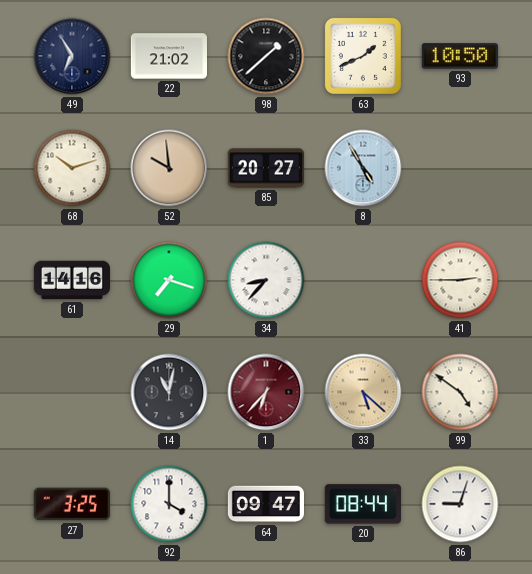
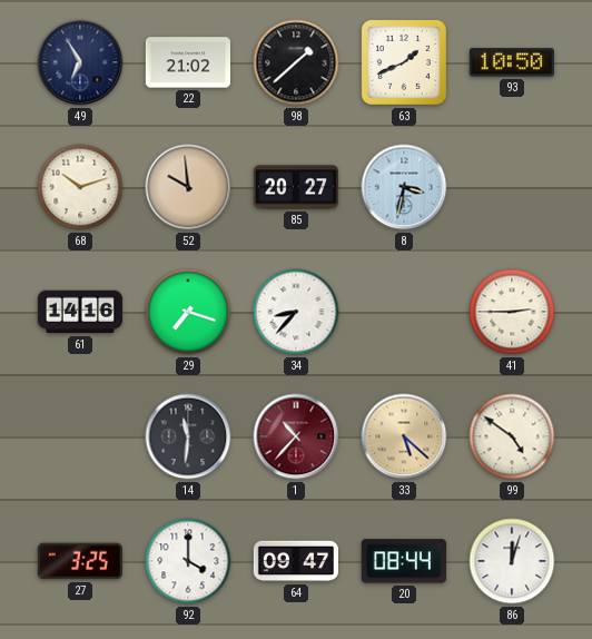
8: 4:55 -> 3:32 (404, 187)
14: 11:02 -> 11:31 (188, 436)
1: 6:37 -> 10:37 (296, 436)
86: 9:03 -> 12:03 (512, 561)
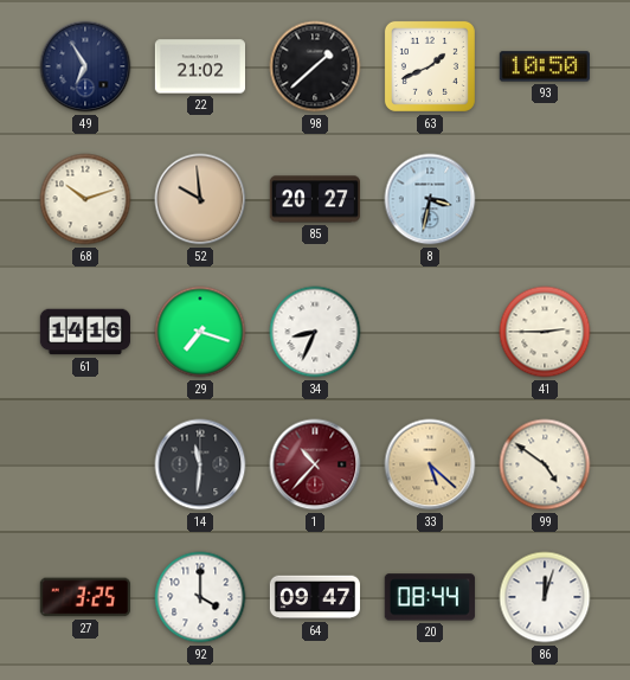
34: 8:37 -> 8:34 (315, 332)
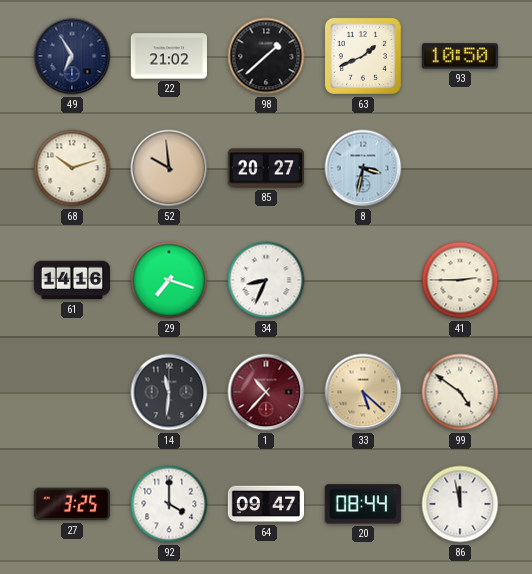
86: 12:03 -> 11:58 (460, 504)
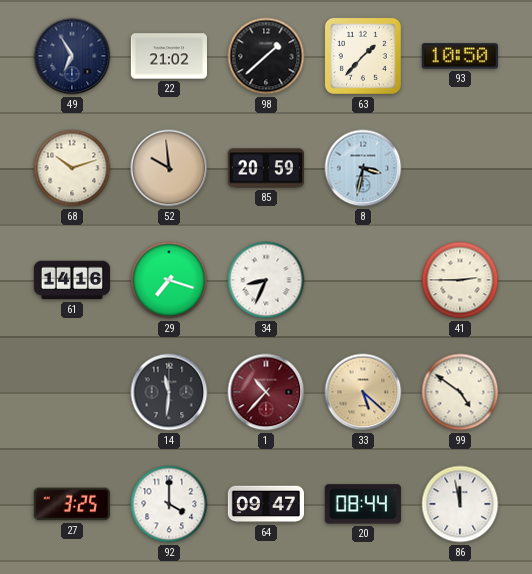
63: 1:41 -> 1:37 (363, 56)
85: 20:27 -> 20:59 (265, 168)
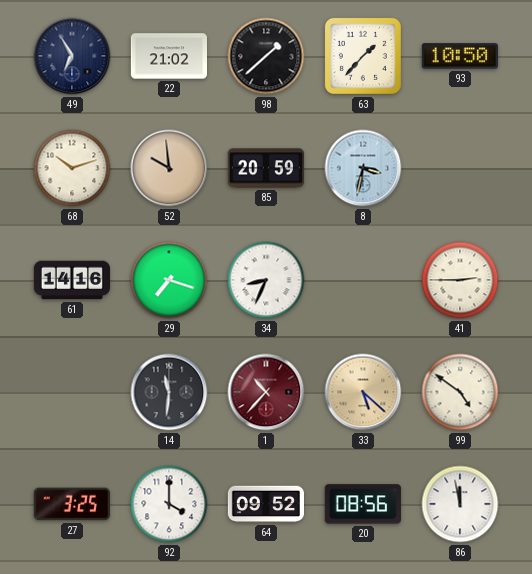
64: 09:47 -> 09:52 (265, 504)
20: 08:44 -> 08:56 (363, 504)
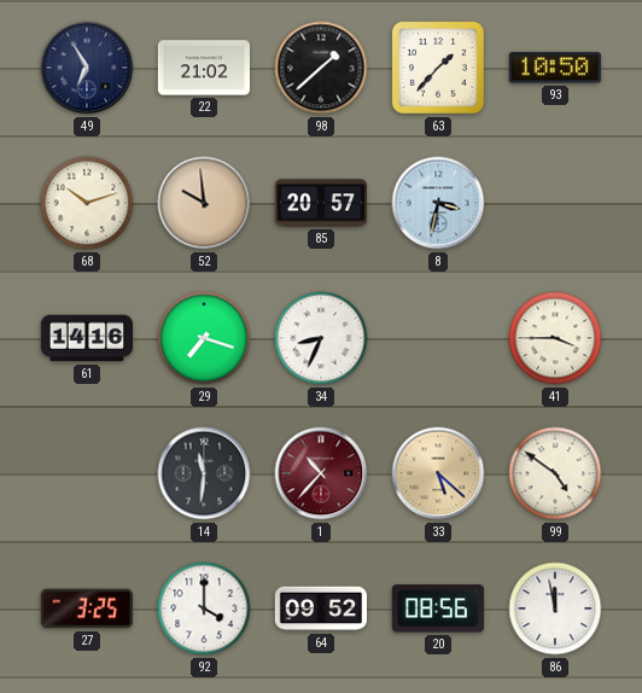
85: 20:59 -> 20:57 (320, 203)
41: 2:45 -> 3:45 (555, 338)
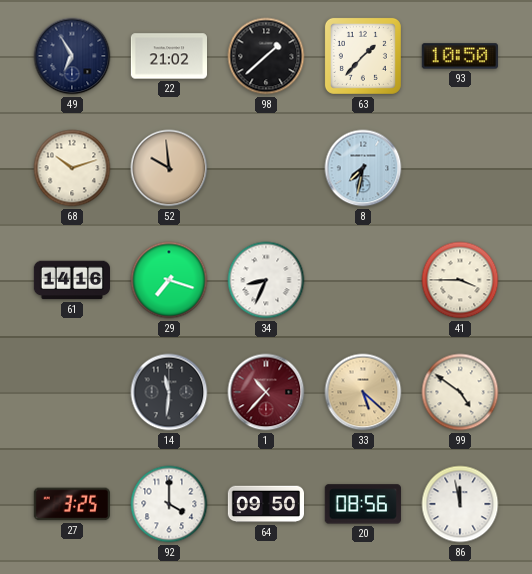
85: 20:57 -> none (320, 203)
8: 3:32 -> 7:32 (363, 168)
64: 09:52 -> 09:50 (265, 504)
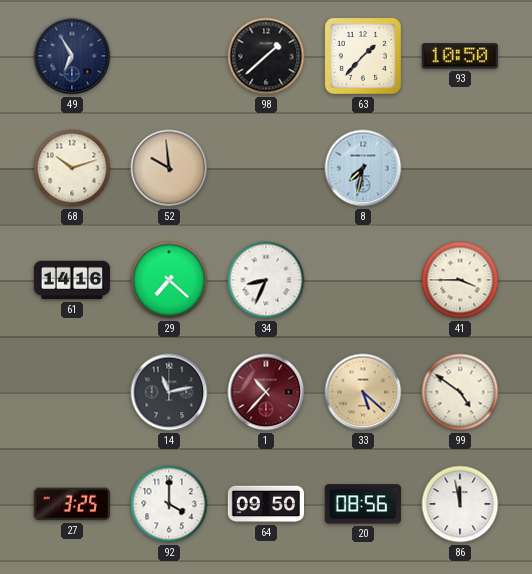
22: 21:02 -> none (168, 56)
29: 7:18 -> 7:22 (169, 280)
14: 11:31 -> 11:13 (169, 392)
